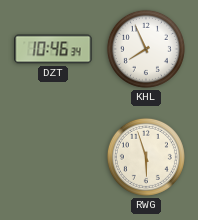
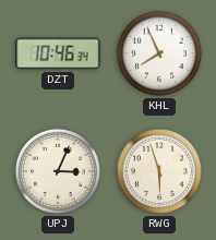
UPJ: none -> 3:04 (58, 171)
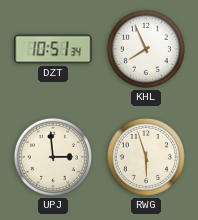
DZT: 10:46 -> 10:51 (53, 49)
UPJ: 3:04 -> 2:59 (53, 157)
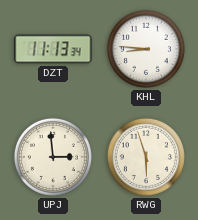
DZT: 10:51 -> 11:13 (53, 49)
KHL: 7:56 -> 8:46 (146, 49)
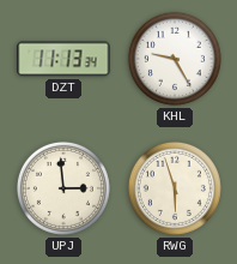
KHL: 8:46 -> 9:25 (175, 59)
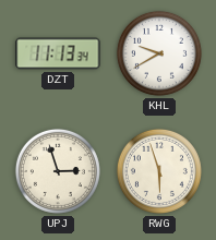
KHL: 9:25 -> 9:40 (159, 53)
UPJ: 2:59 -> 2:57 (58, 171)
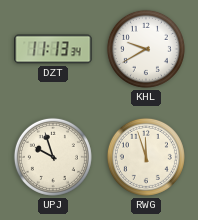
UPJ: 2:57 -> 9:57 (53, 157)
RWG: 5:57 -> 11:57 (146, 157)
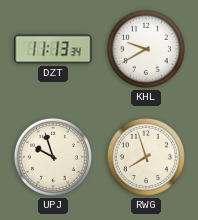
RWG: 11:57 -> 7:57 (146, 157)
